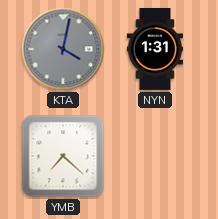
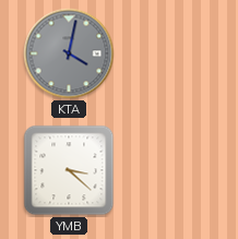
NYN: 1:31 -> none (154, 49)
YMB: 7:22 -> 3:22 (69, 170)
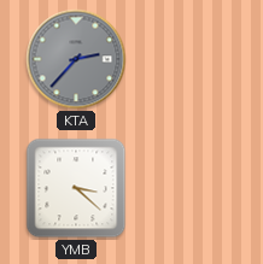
KTA: 4:02 -> 2:37 (76, 59)
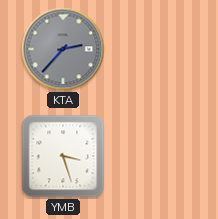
YMB: 3:22 -> 3:27 (63, 156)
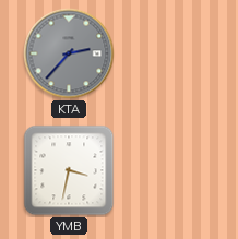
YMB: 3:27 -> 3:32 (69, 170)
